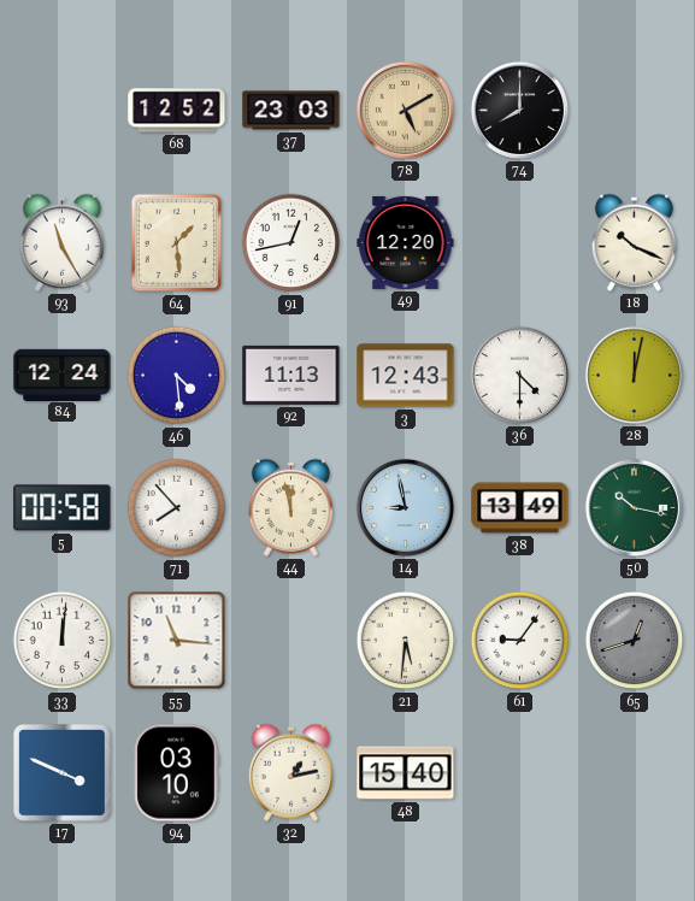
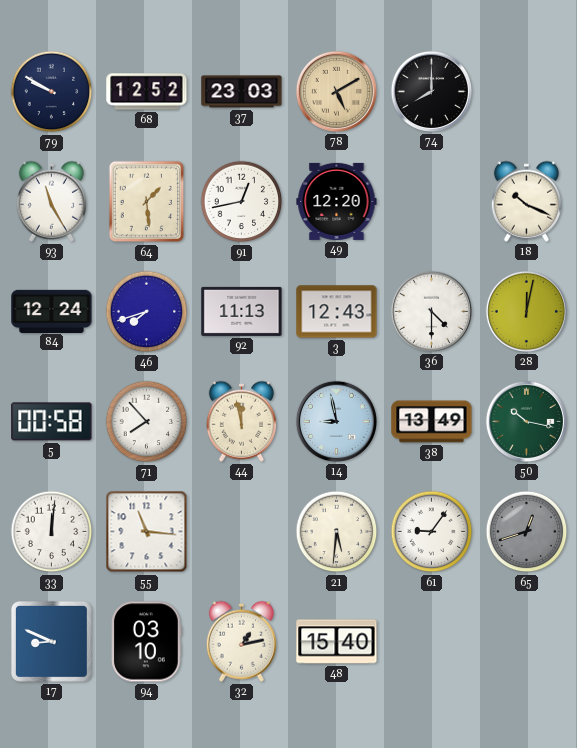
79: none -> 9:50 (52, 92)
46: 4:29 -> 7:42 (147, 312)
17: 3:49 -> 8:49 (51, 641)
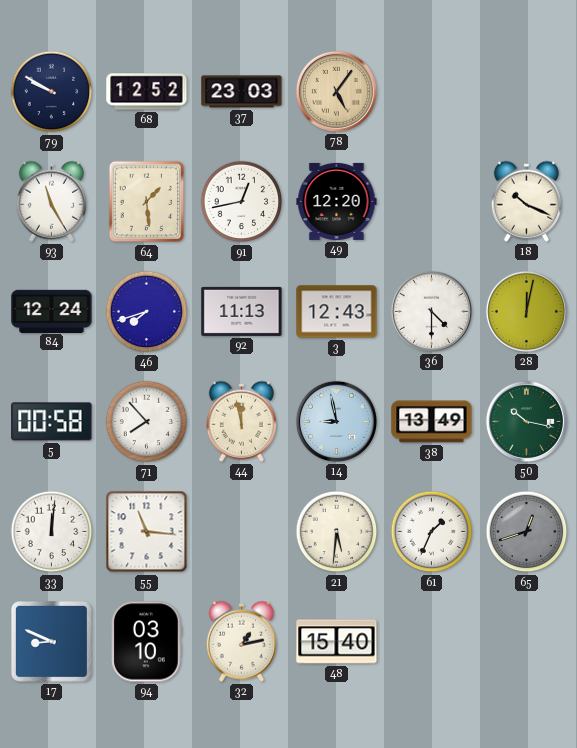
78: 5:10 -> 5:06 (336, 91)
74: 8:00 -> none (431, 91)
61: 9:06 -> 1:34 (432, 532)
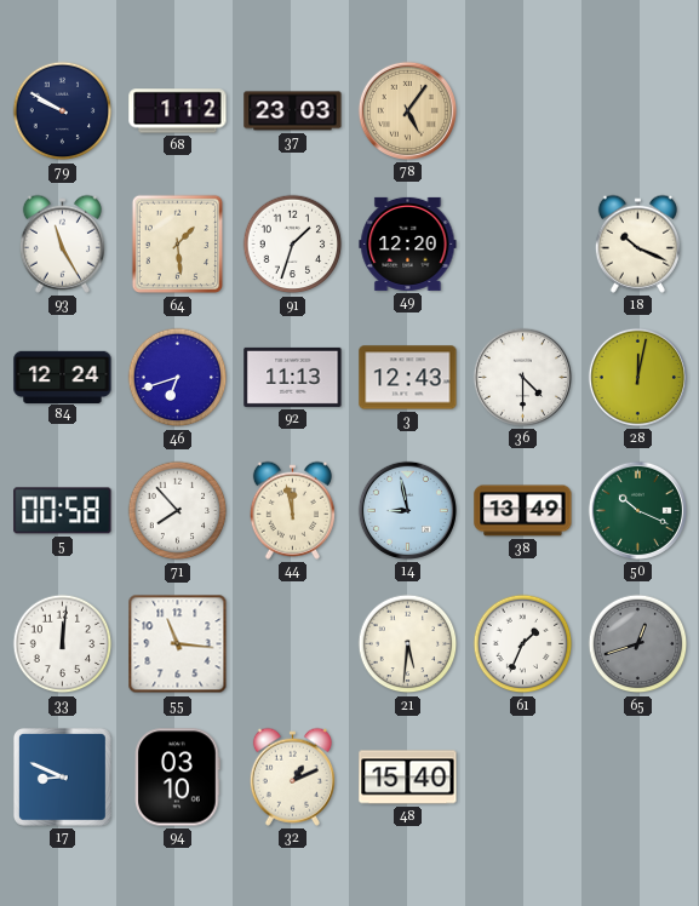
68: 12:52 -> 1:12 (178, 111)
91: 12:43 -> 1:33 (293, 245)
46: 7:42 -> 6:42 (178, 378)
50: 10:17 -> 10:19 (637, 510)
32: 1:13 -> 1:11 (292, 776)
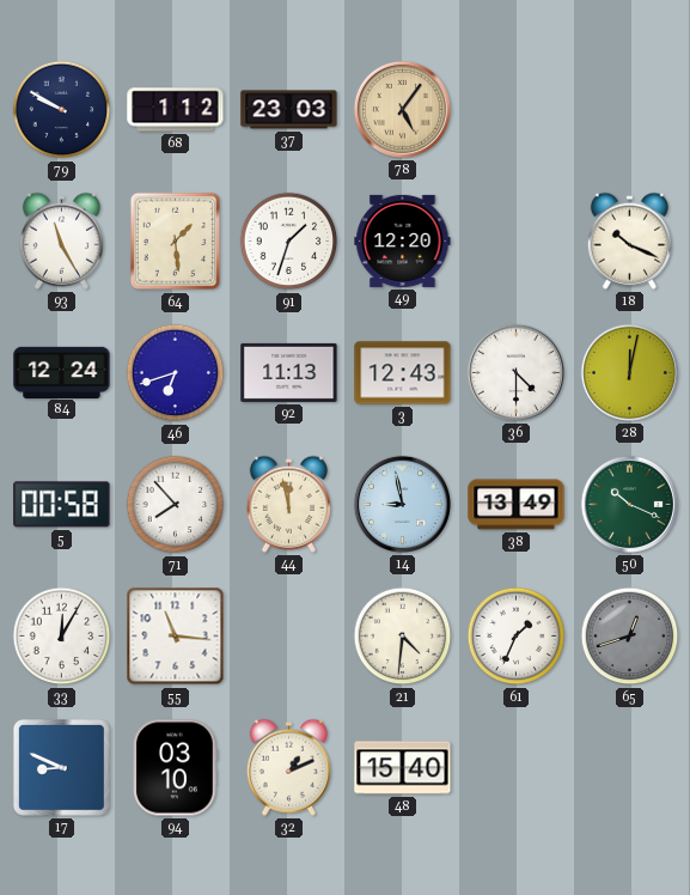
33: 12:01 -> 12:05 (62, 637)
21: 5:31 -> 4:31 (403, 637)
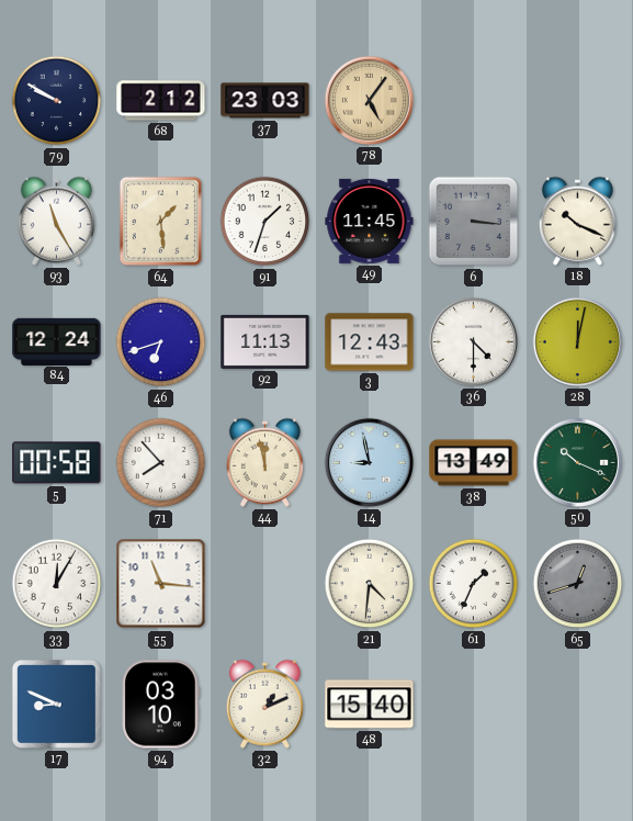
68: 1:12 -> 2:12 (161, 101)
49: 12:20 -> 11:45 (370, 221)
6: none -> 3:16 (474, 222)
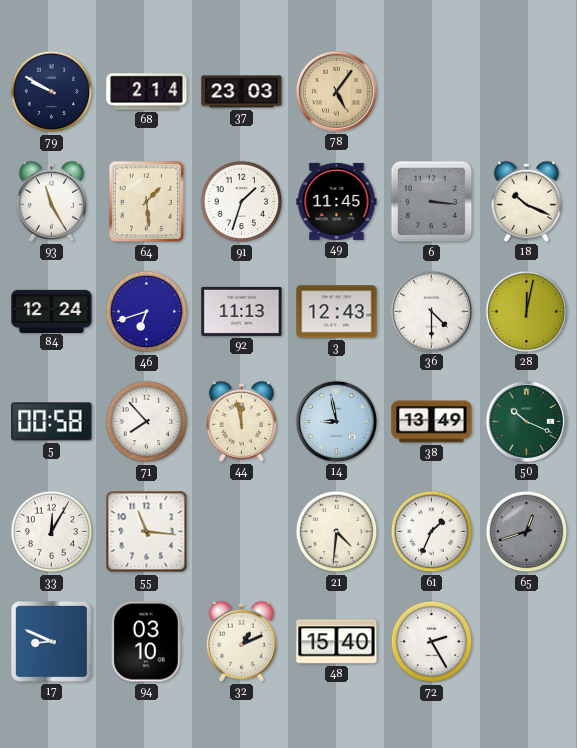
68: 2:12 -> 2:14 (147, 92)
72: none -> 2:25 (432, 642)
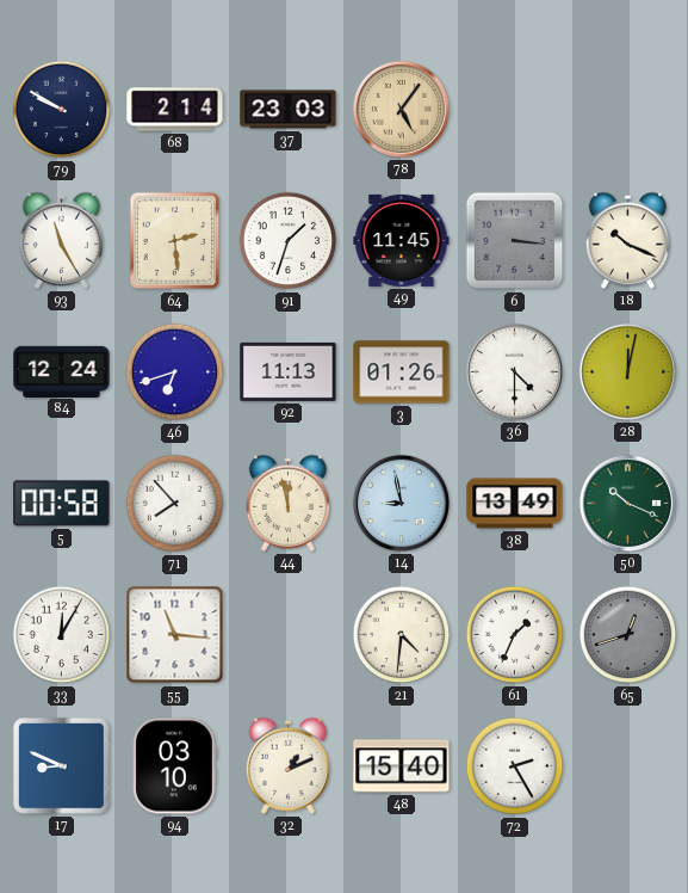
64: 1:29 -> 2:29 (175, 241)
3: 12:43 -> 01:26 (402, 372)
